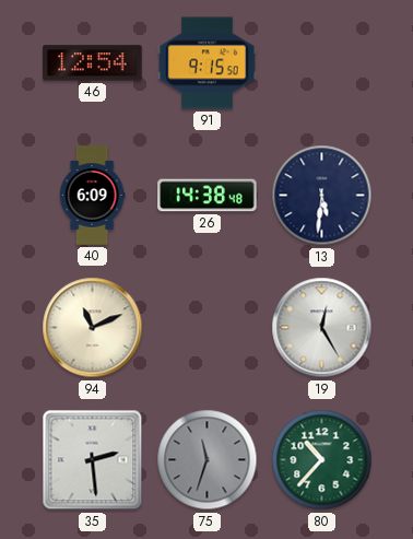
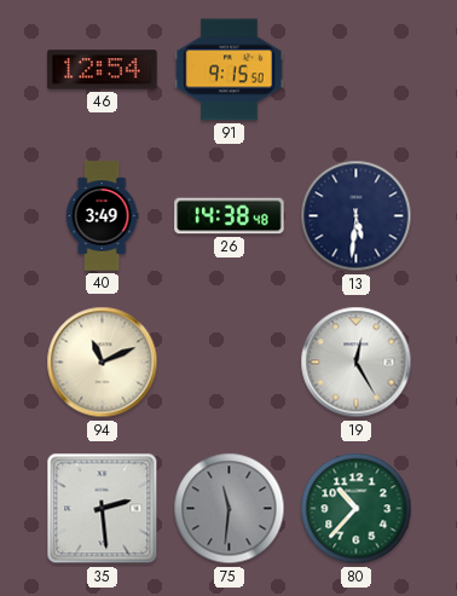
40: 6:09 -> 3:49 (102, 216)
75: 11:33 -> 11:31 (230, 509)
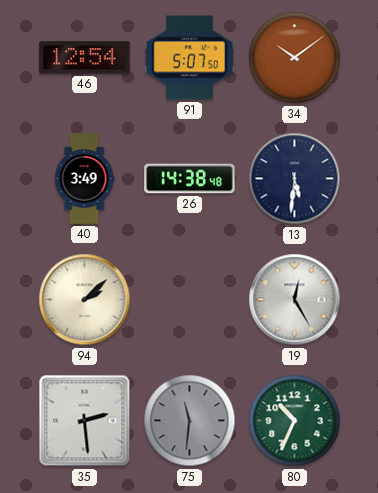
91: 9:15 -> 5:07 (190, 58)
34: none -> 10:09 (295, 58)
94: 11:11 -> 2:08 (85, 300)
80: 10:37 -> 10:34 (295, 421)
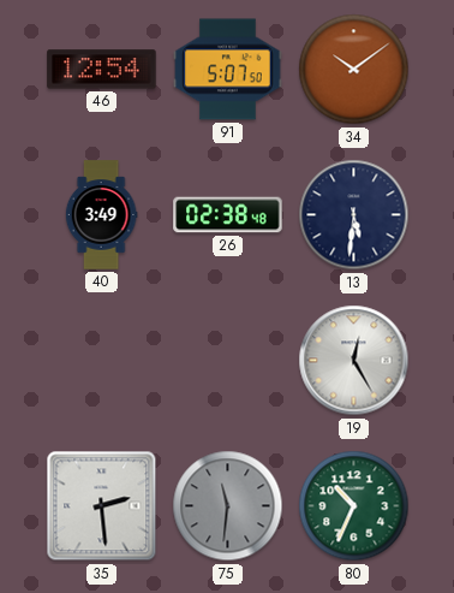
26: 14:38 -> 02:38 (228, 215)
94: 2:08 -> none (85, 300)
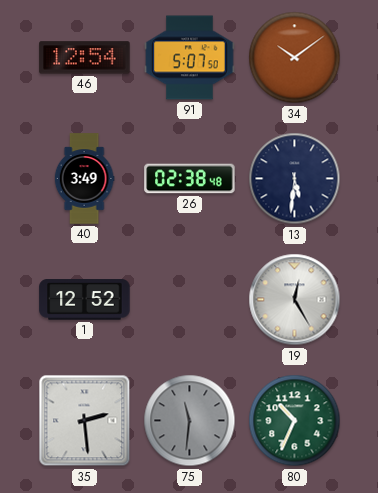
1: none -> 12:52 (85, 300)
